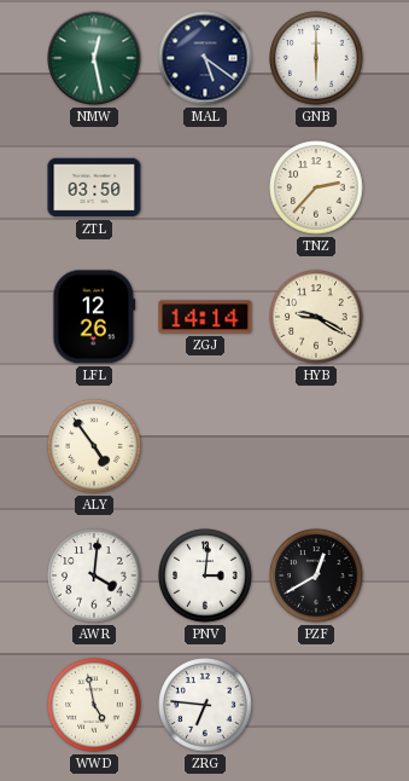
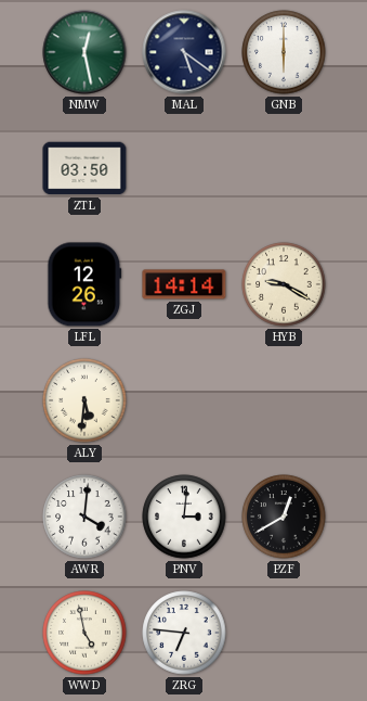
TNZ: 2:37 -> none (316, 187)
ALY: 4:54 -> 5:31 (84, 400)
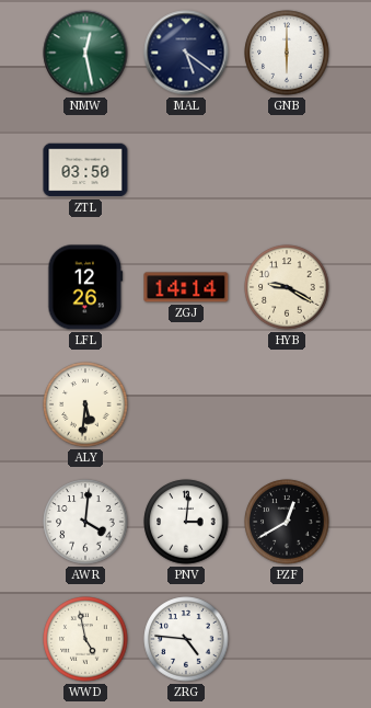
ZRG: 6:46 -> 4:46 (186, 639)
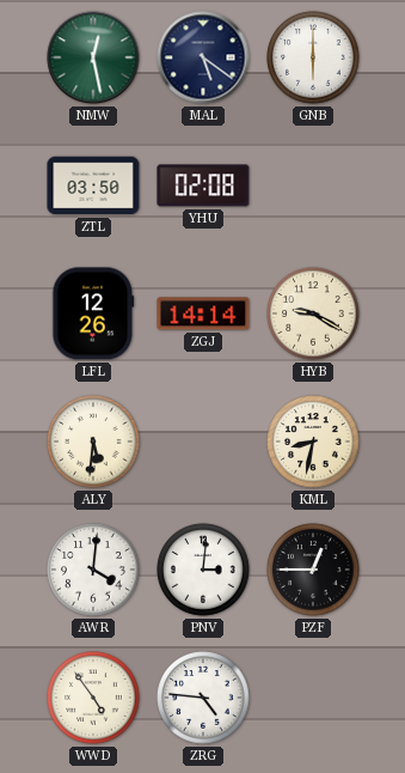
YHU: none -> 02:08 (203, 185)
KML: none -> 8:32 (313, 442)
PZF: 12:40 -> 12:45 (313, 570)
WWD: 4:58 -> 4:54 (93, 698)
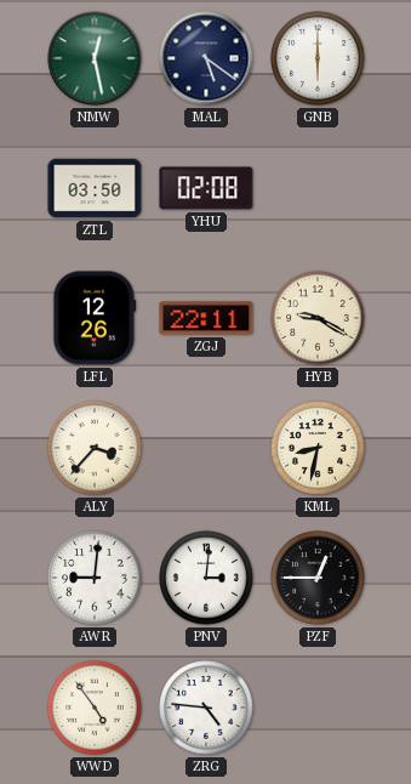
ZGJ: 14:14 -> 22:11 (206, 318)
ALY: 5:31 -> 3:37 (95, 448)
AWR: 4:01 -> 9:01 (95, 578)
